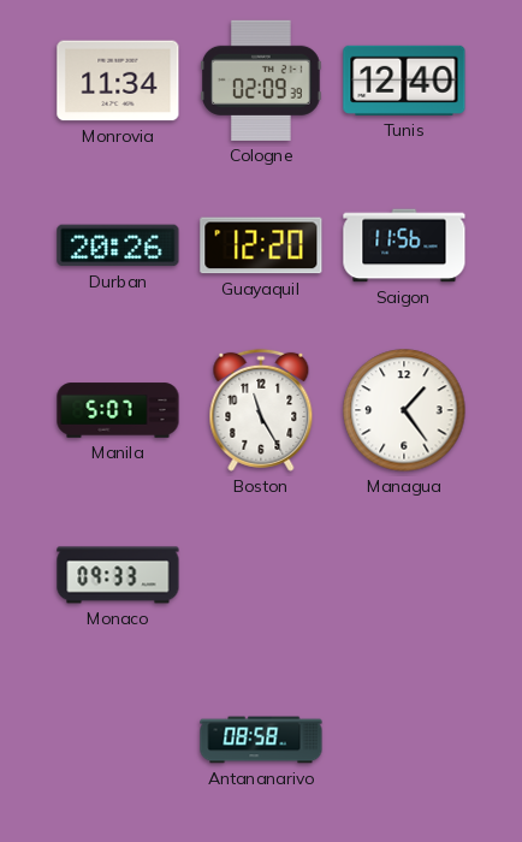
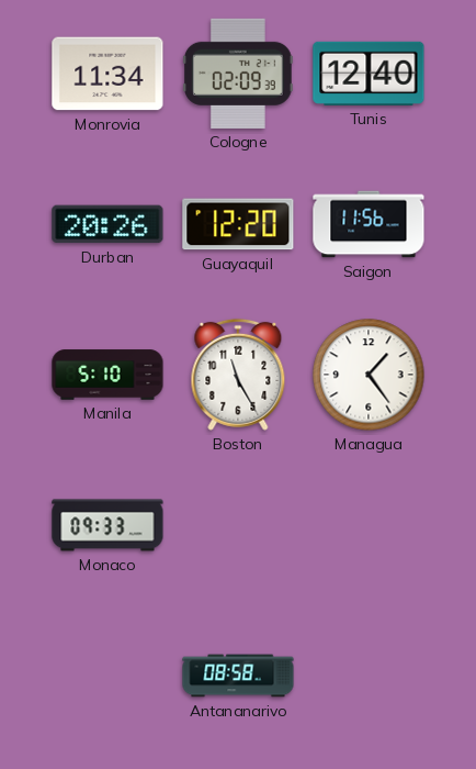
Manila: 5:07 -> 5:10 (107, 375)
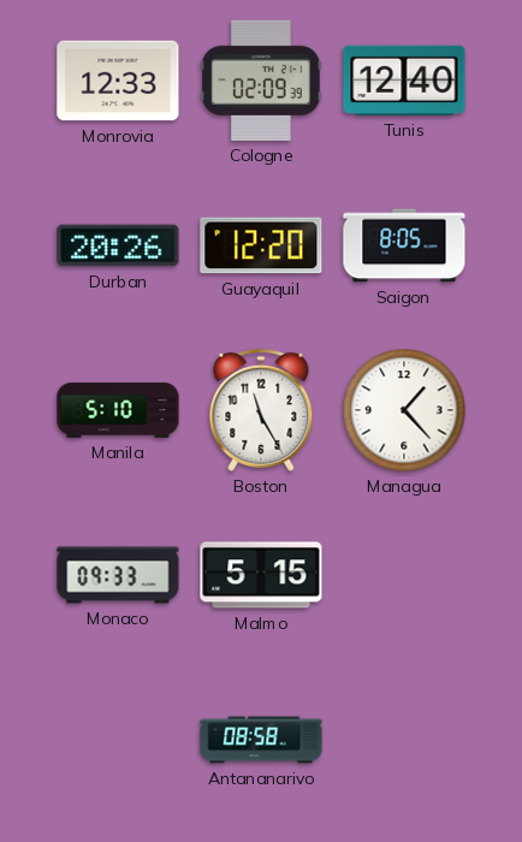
Monrovia: 11:34 -> 12:33 (118, 81)
Saigon: 11:56 -> 8:05 (404, 245)
Managua: 1:24 -> 1:23 (404, 410)
Malmo: none -> 5:15 (261, 575)
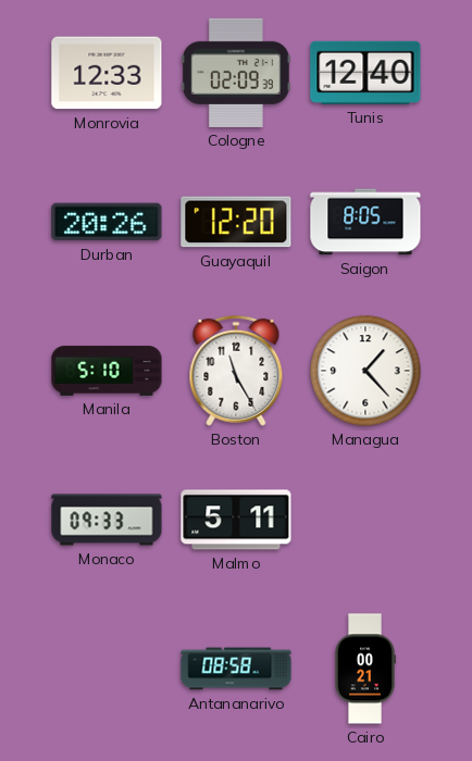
Malmo: 5:15 -> 5:11 (236, 520)
Cairo: none -> 00:21 (364, 669)
